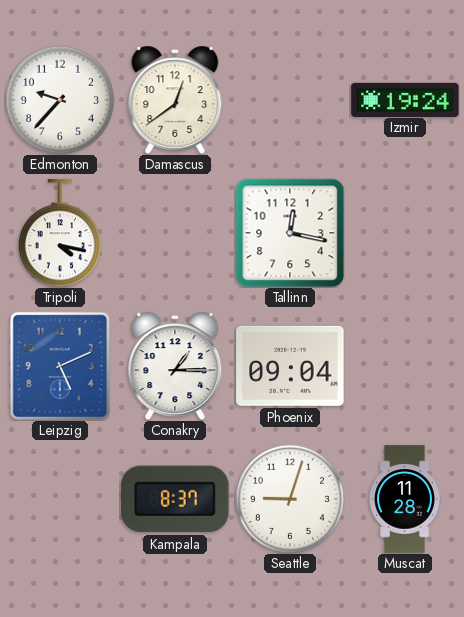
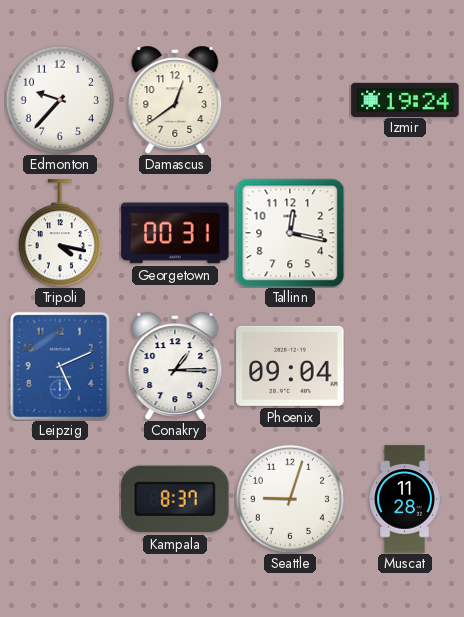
Georgetown: none -> 00:31 (175, 233)
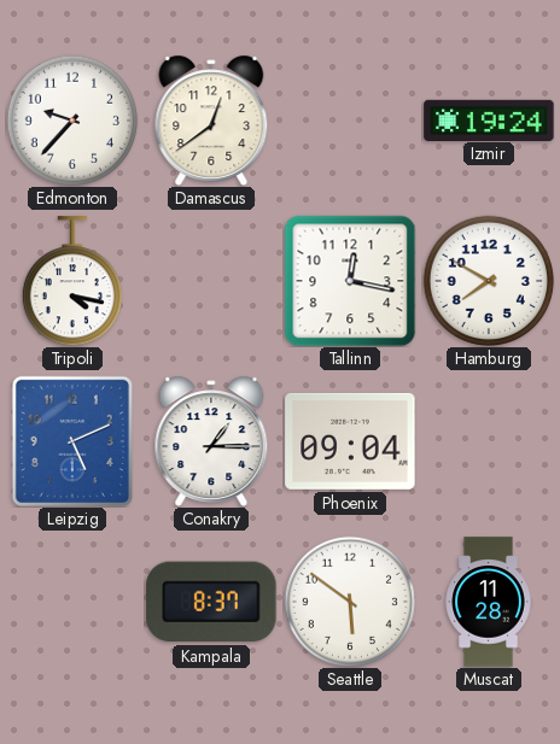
Georgetown: 00:31 -> none (175, 233)
Hamburg: none -> 7:50 (488, 281)
Seattle: 9:03 -> 5:51 (349, 602)
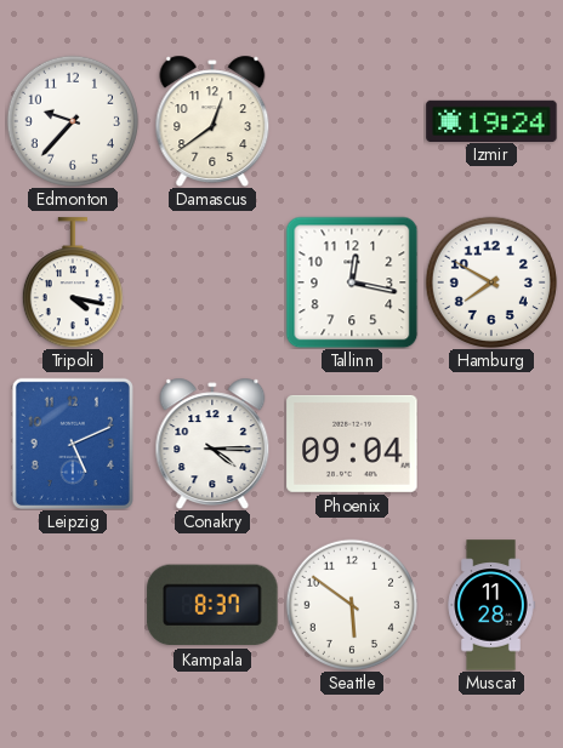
Conakry: 1:15 -> 4:15 (212, 442)
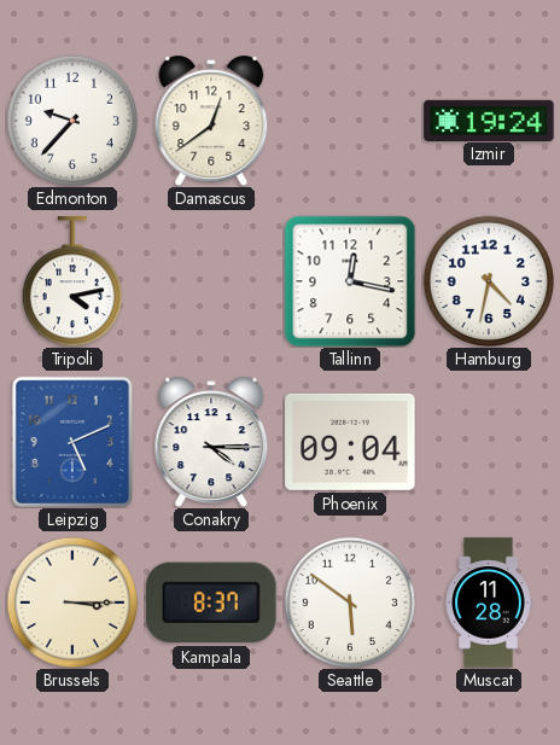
Tripoli: 4:17 -> 4:13 (72, 281)
Hamburg: 7:50 -> 4:32 (488, 281)
Brussels: none -> 3:15 (71, 603)
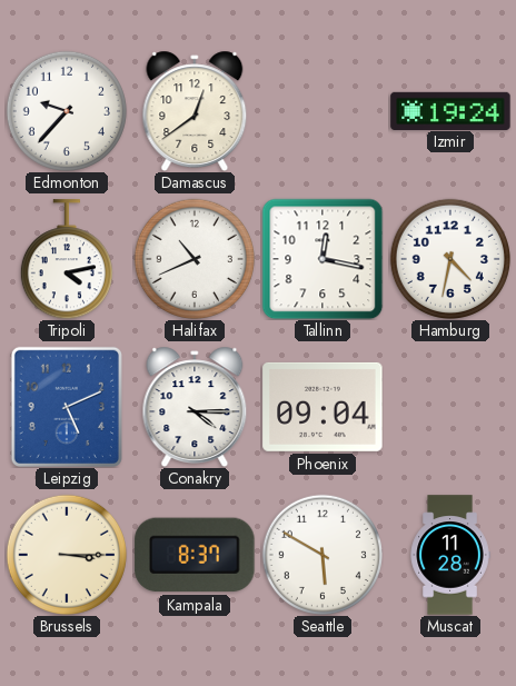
Halifax: none -> 10:41 (193, 259)
Seattle: 5:51 -> 5:50 (321, 555)
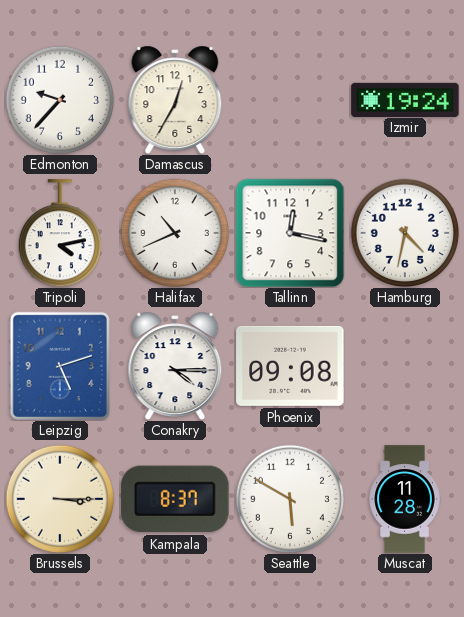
Damascus: 12:39 -> 12:35 (175, 99)
Leipzig: 5:11 -> 5:12 (60, 366)
Phoenix: 09:04 -> 09:08 (290, 366)
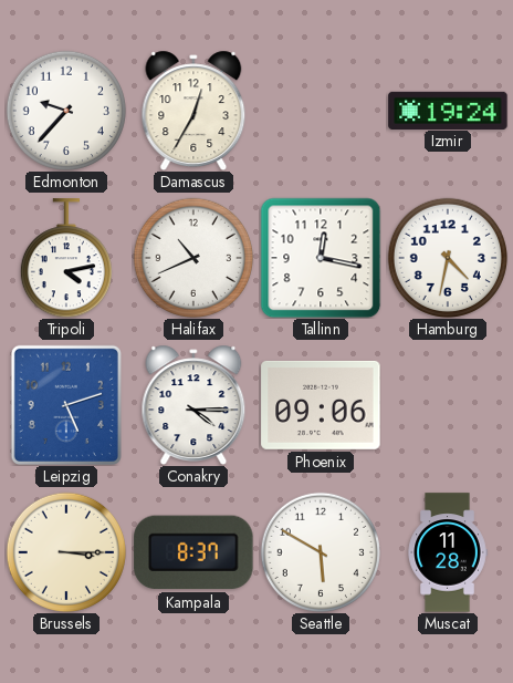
Phoenix: 09:08 -> 09:06 (321, 405)
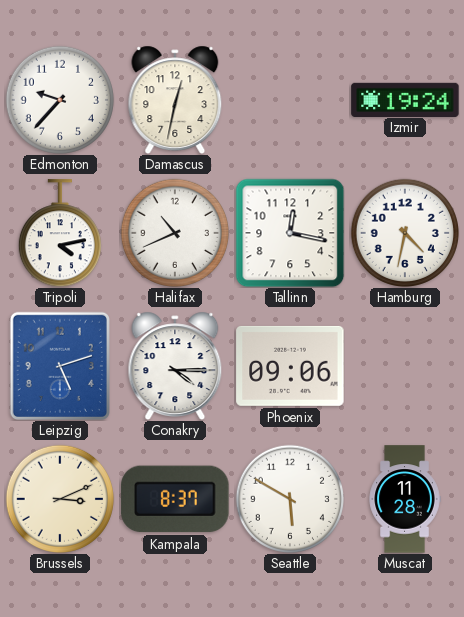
Damascus: 12:35 -> 12:32 (175, 99)
Brussels: 3:15 -> 3:11 (59, 499)
